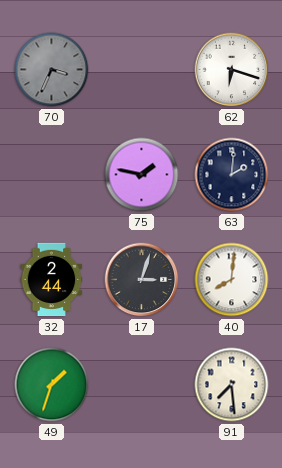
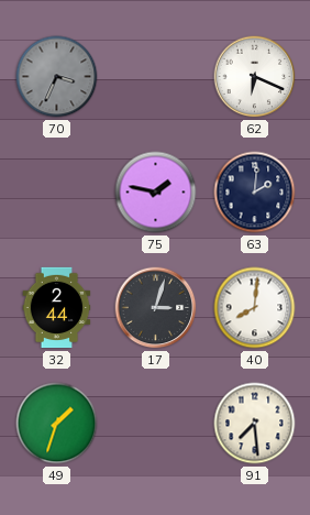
62: 6:18 -> 6:19 (255, 77)
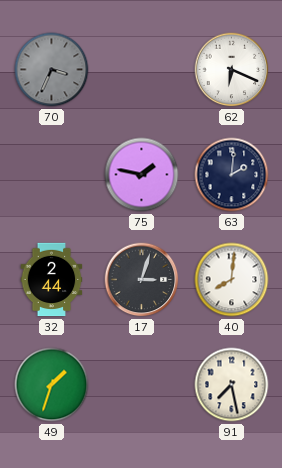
91: 7:29 -> 7:28 (232, 385)
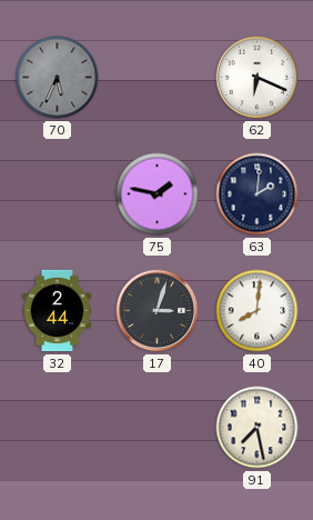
70: 3:34 -> 5:34 (58, 78)
49: 1:33 -> none (52, 385)
